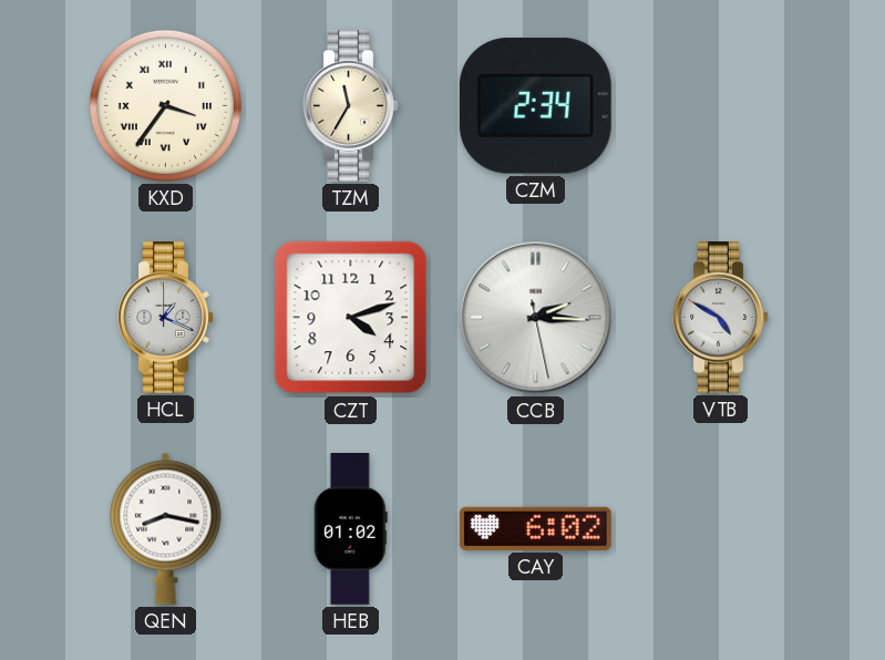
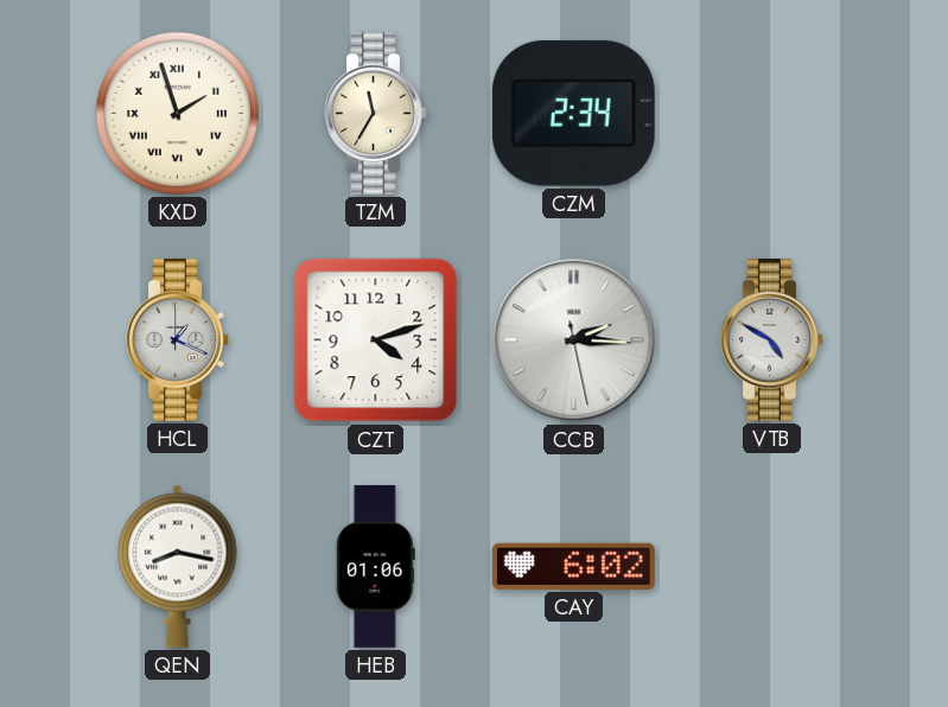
KXD: 3:36 -> 1:57 (177, 113)
HEB: 01:02 -> 01:06 (375, 567)
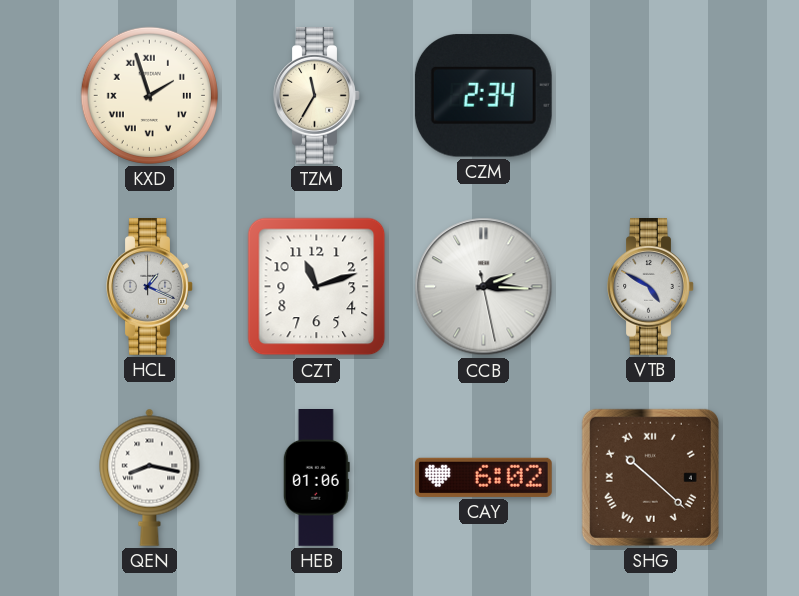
CZT: 4:12 -> 11:12 (317, 287)
SHG: none -> 10:22 (650, 477)
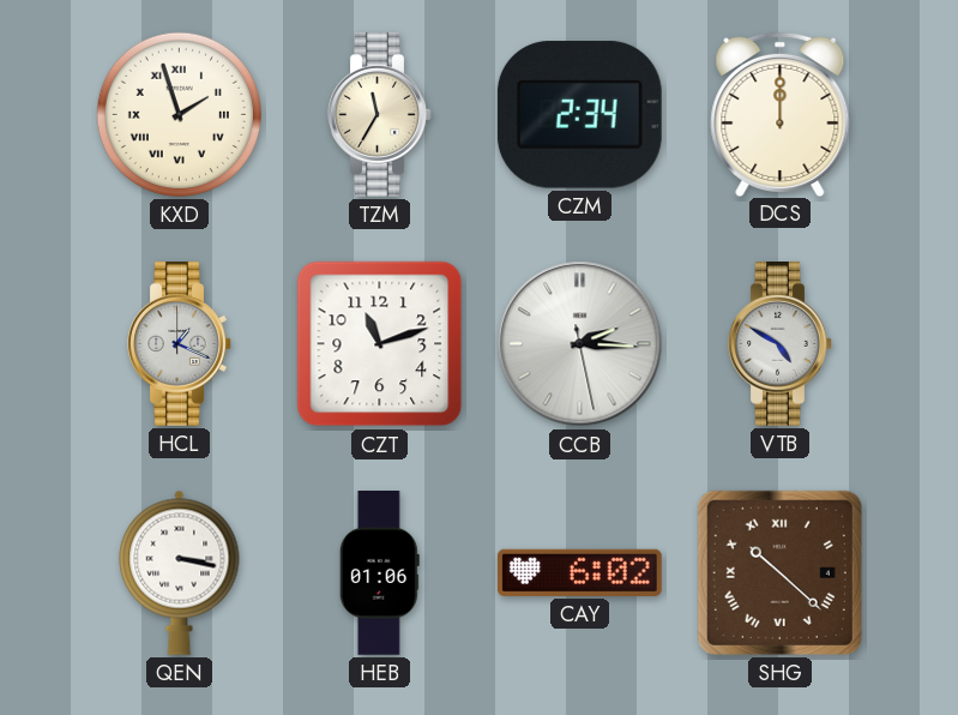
DCS: none -> 12:00 (781, 114)
QEN: 8:17 -> 3:17 (180, 572)
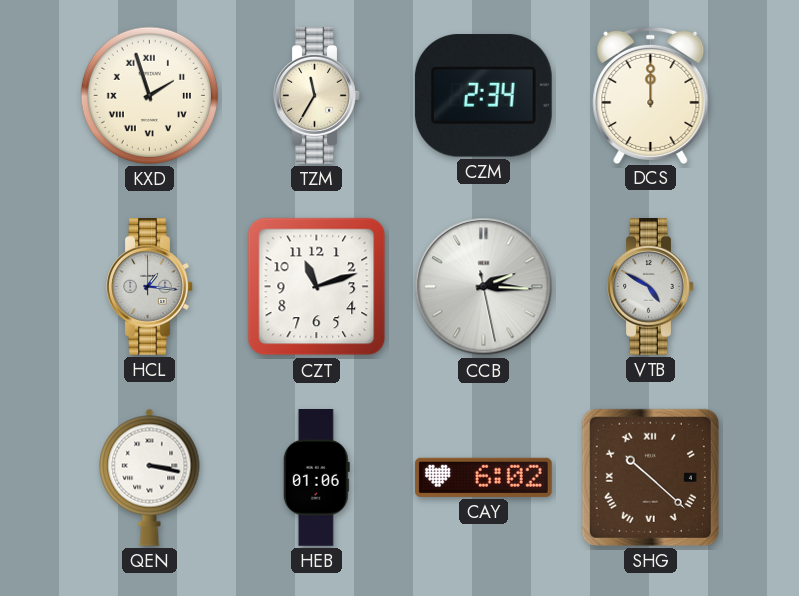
HCL: 1:19 -> 1:16 (150, 287)
